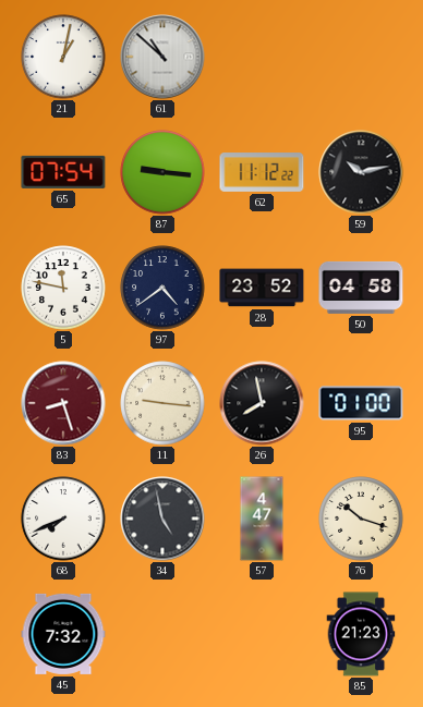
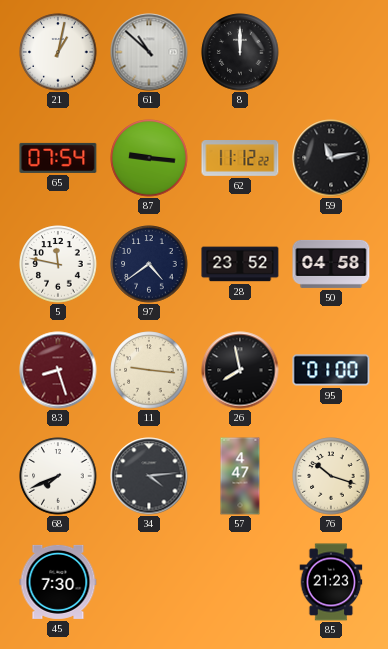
8: none -> 12:00 (240, 52)
59: 10:13 -> 11:13 (331, 158)
34: 4:58 -> 4:14 (149, 476)
45: 7:32 -> 7:30 (58, 582)
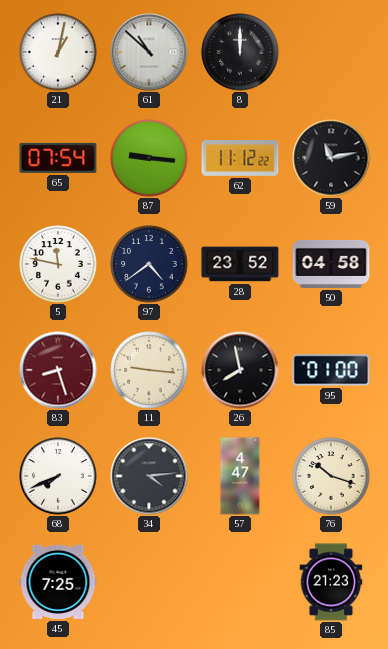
45: 7:30 -> 7:25 (58, 582)
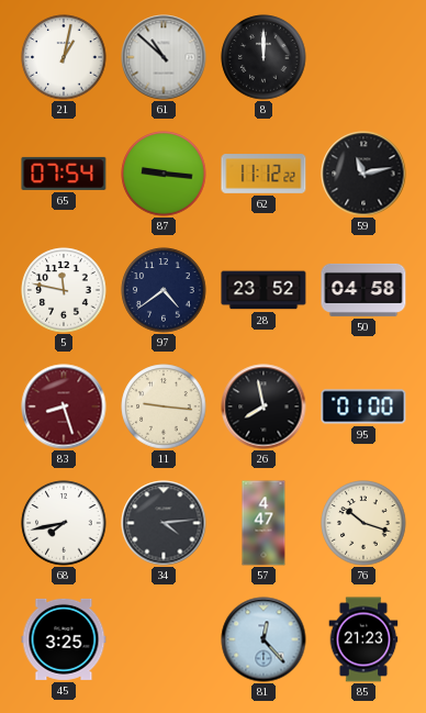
68: 7:41 -> 7:43 (64, 523)
45: 7:25 -> 3:25 (64, 639)
81: none -> 12:23 (264, 639)
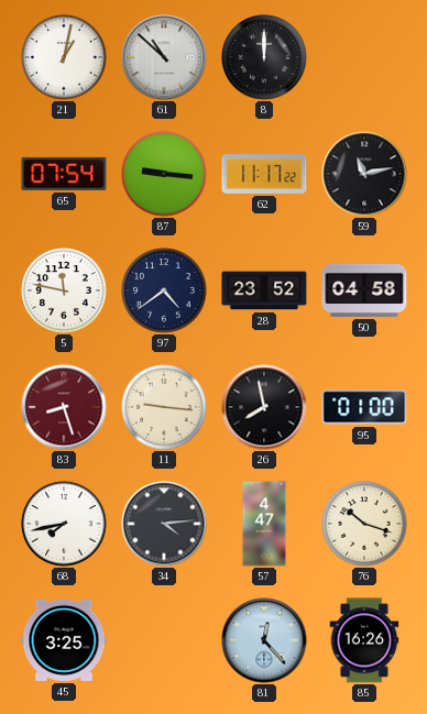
62: 11:12 -> 11:17 (264, 175)
85: 21:23 -> 16:26 (364, 640)
